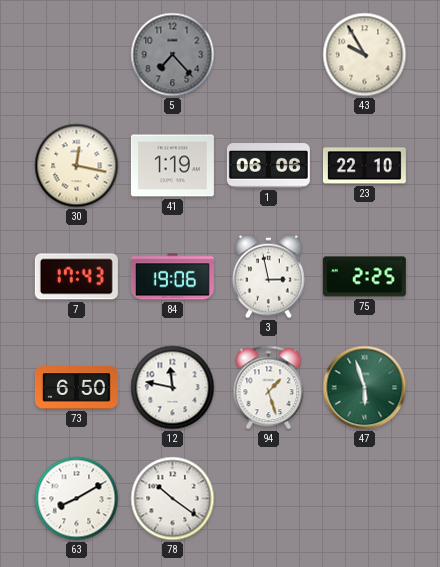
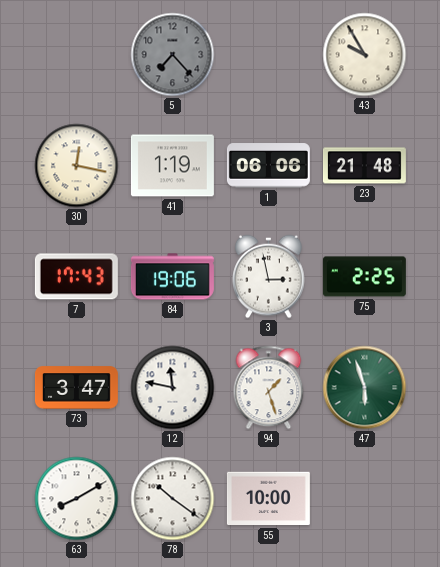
23: 22:10 -> 21:48 (364, 166)
73: 6:50 -> 3:47 (76, 388)
55: none -> 10:00 (268, 499)
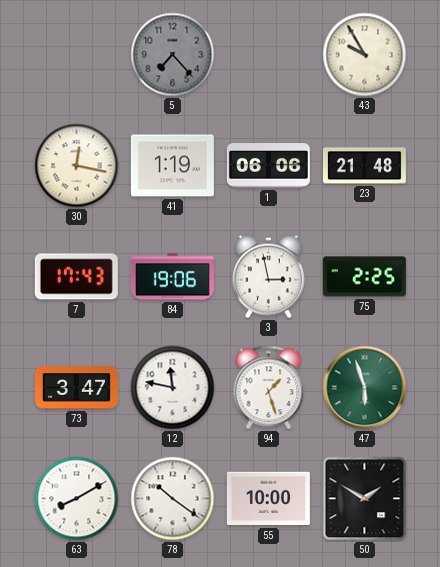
50: none -> 1:50 (365, 499)
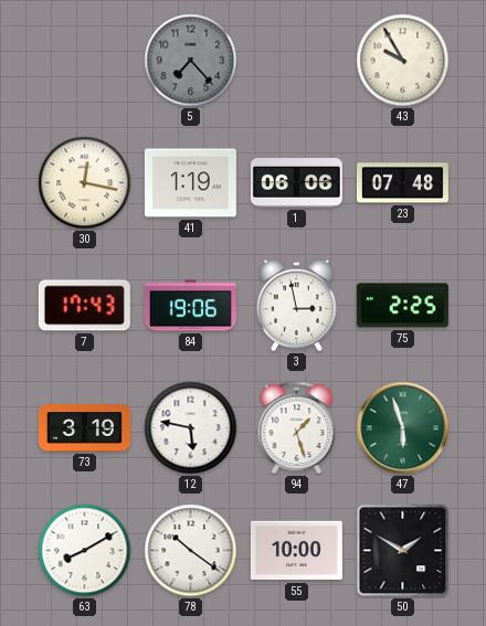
23: 21:48 -> 07:48 (402, 183)
73: 3:47 -> 3:19 (84, 428)
12: 11:47 -> 5:47 (191, 428)
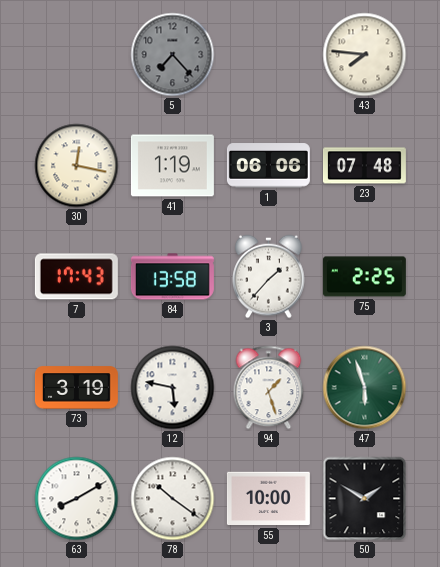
43: 9:55 -> 7:46 (365, 55)
84: 19:06 -> 13:58 (172, 277)
3: 2:58 -> 1:37 (269, 277)
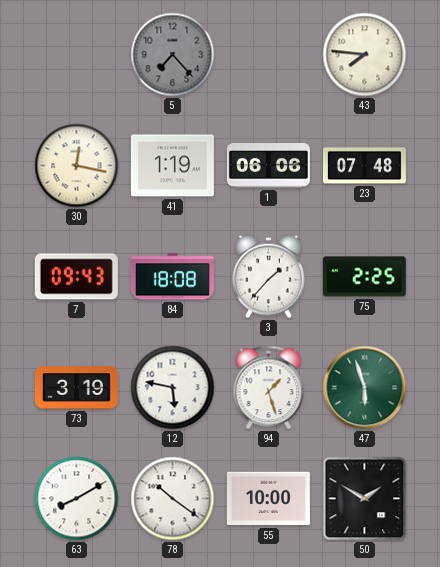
7: 17:43 -> 09:43 (76, 277)
84: 13:58 -> 18:08 (172, 277)
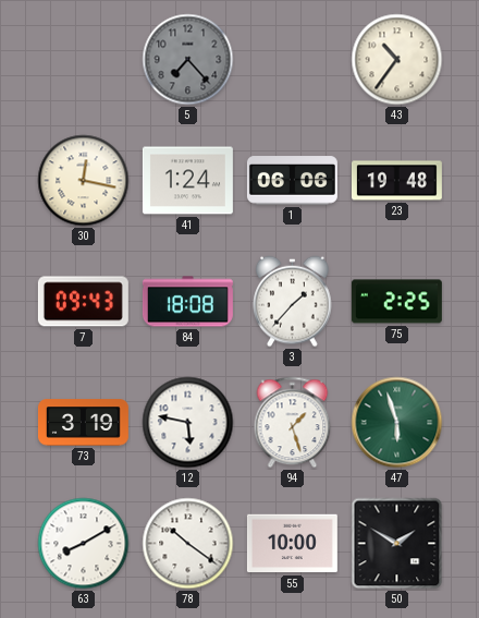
43: 7:46 -> 10:36 (397, 60)
41: 1:19 -> 1:24 (187, 181)
23: 07:48 -> 19:48 (396, 181)
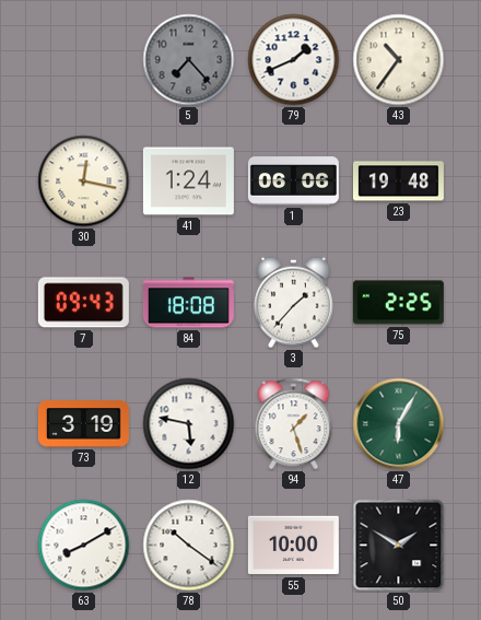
79: none -> 1:41 (294, 60)
47: 5:57 -> 6:05 (399, 424)
